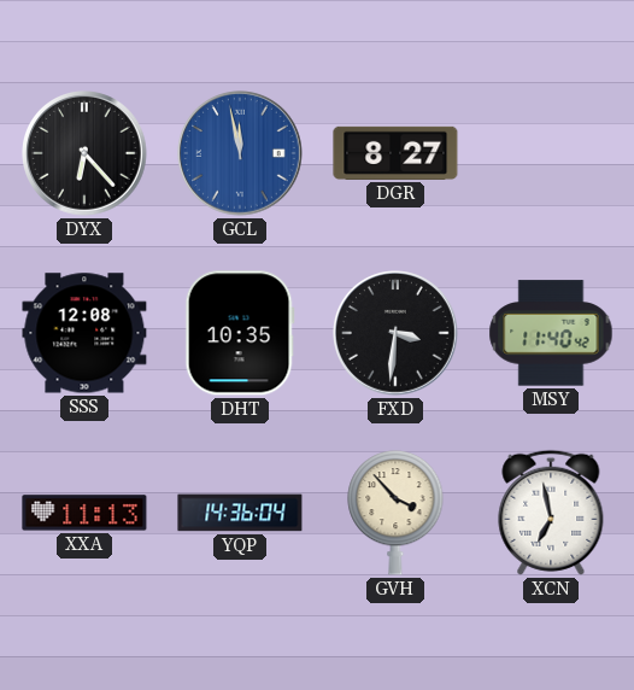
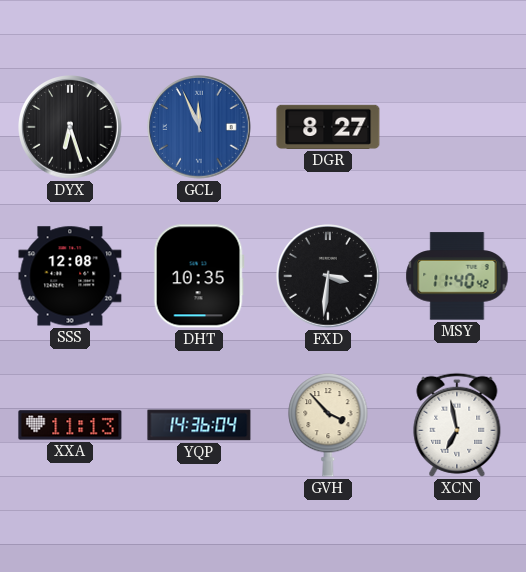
DYX: 6:23 -> 6:27 (71, 128)
GCL: 11:58 -> 11:56 (200, 128)
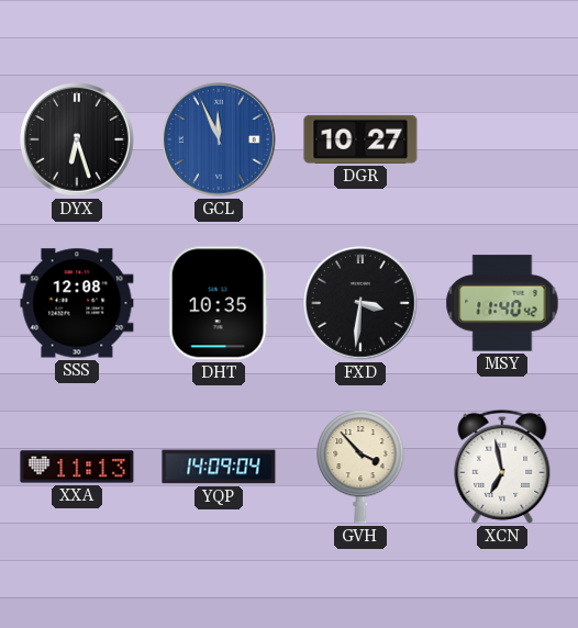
DGR: 8:27 -> 10:27 (360, 139)
YQP: 14:36 -> 14:09 (219, 467)
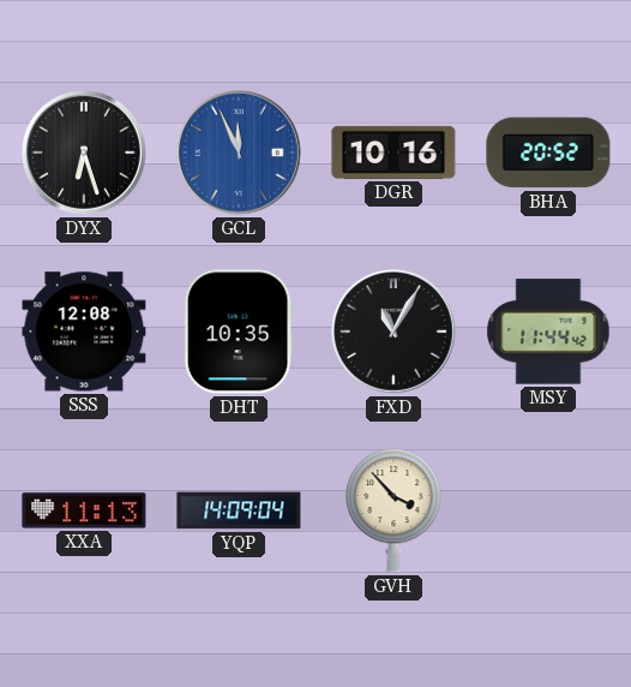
DGR: 10:27 -> 10:16 (393, 153)
BHA: none -> 20:52 (548, 153)
FXD: 3:31 -> 11:05 (395, 333)
MSY: 11:40 -> 11:44 (548, 331)
XCN: 6:58 -> none (502, 467)
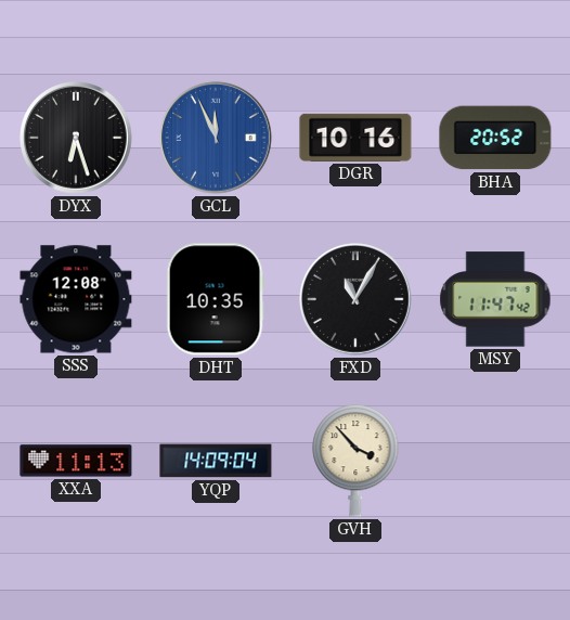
MSY: 11:44 -> 11:47 (495, 299)
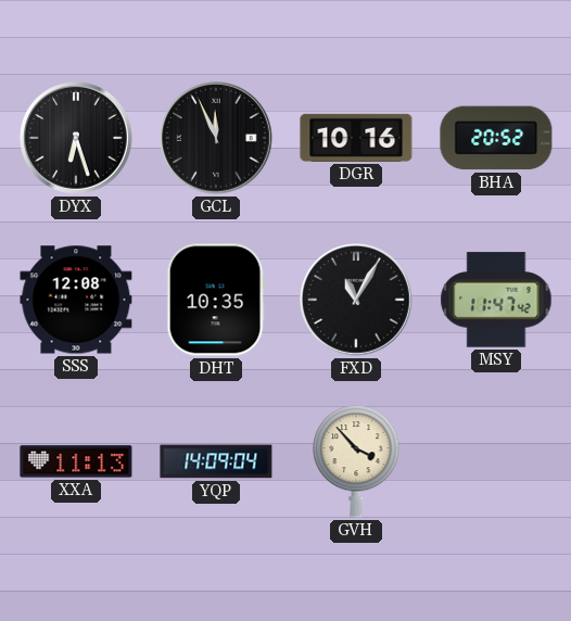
GCL dial: blue -> black (217, 139)
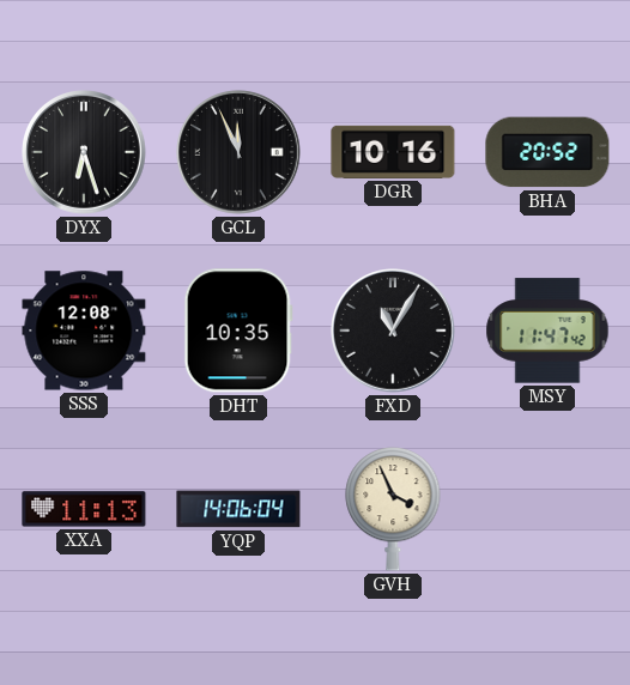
YQP: 14:09 -> 14:06 (238, 509)
GVH: 3:53 -> 3:56 (393, 510)
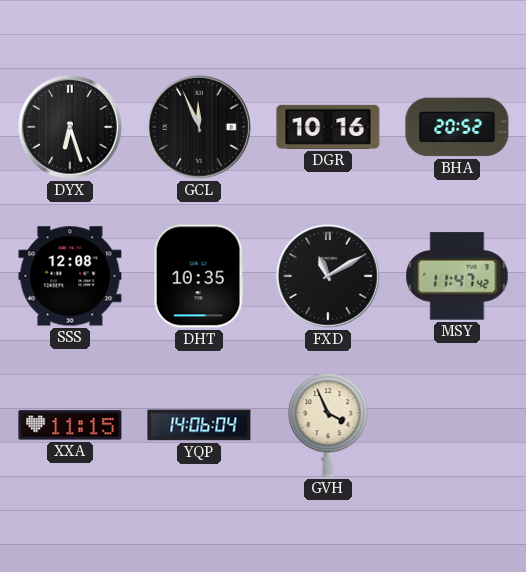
FXD: 11:05 -> 11:10 (329, 277)
XXA: 11:13 -> 11:15 (70, 425)
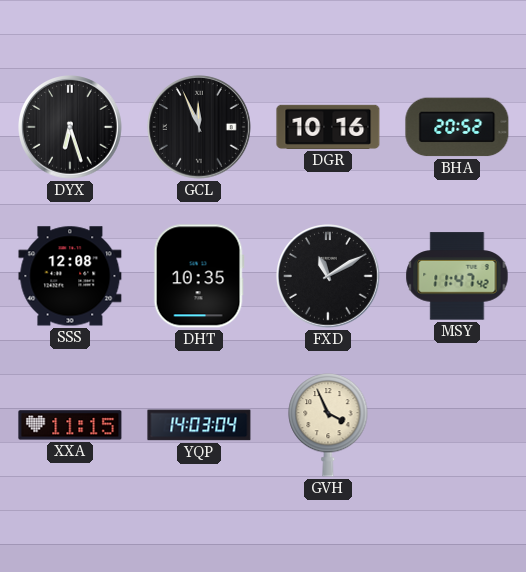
YQP: 14:06 -> 14:03 (199, 425)
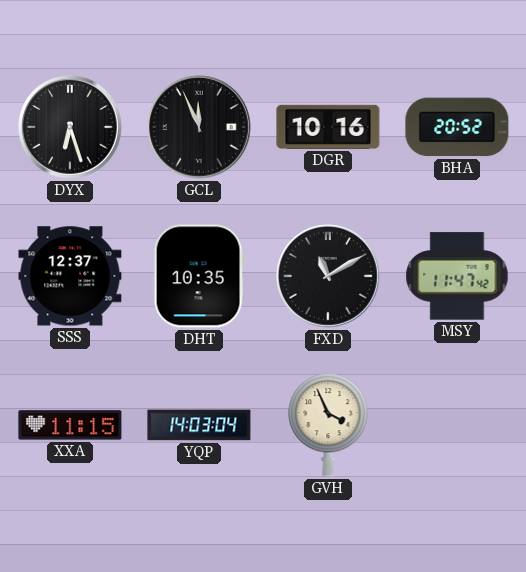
SSS: 12:08 -> 12:37 (70, 276)
